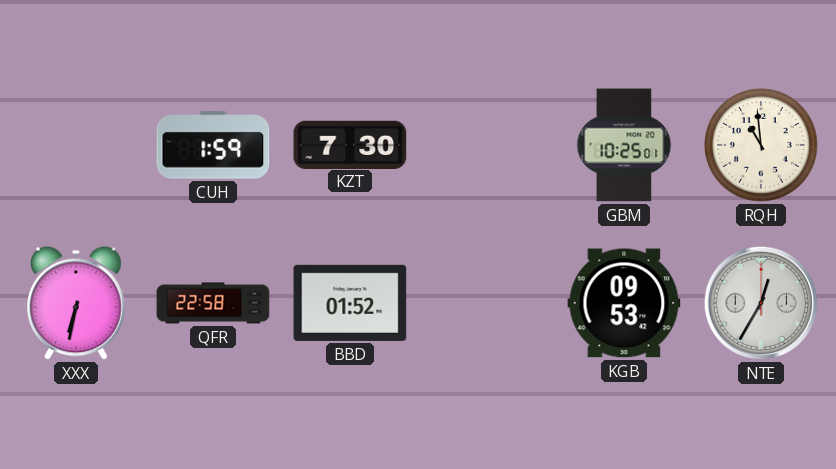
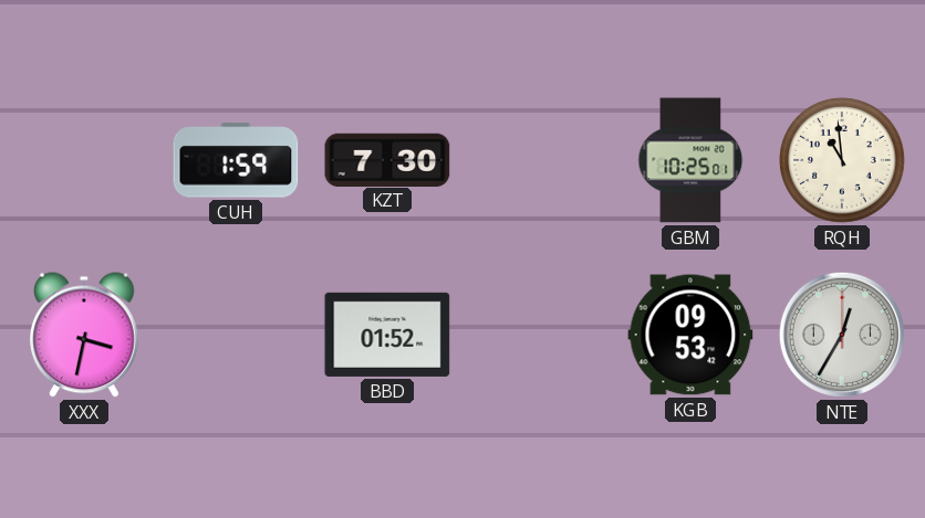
XXX: 6:32 -> 3:32 (85, 335)
QFR: 22:58 -> none (213, 303)
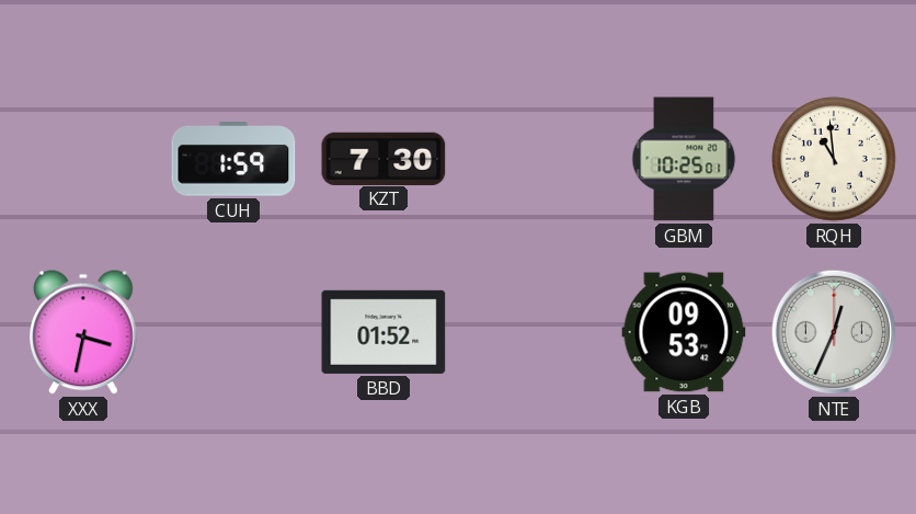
NTE: 12:35 -> 12:34 (834, 332)
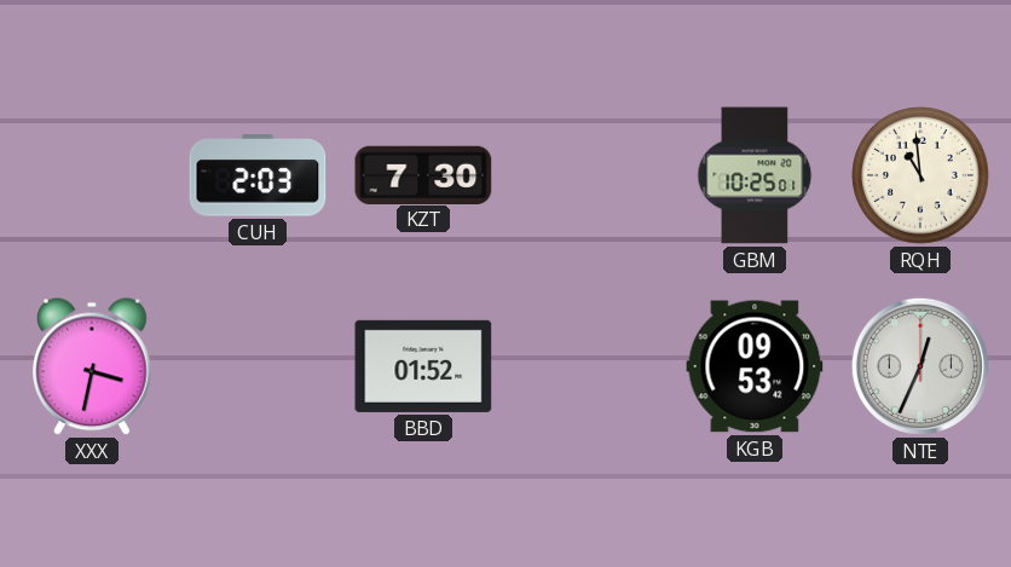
CUH: 1:59 -> 2:03 (258, 175)
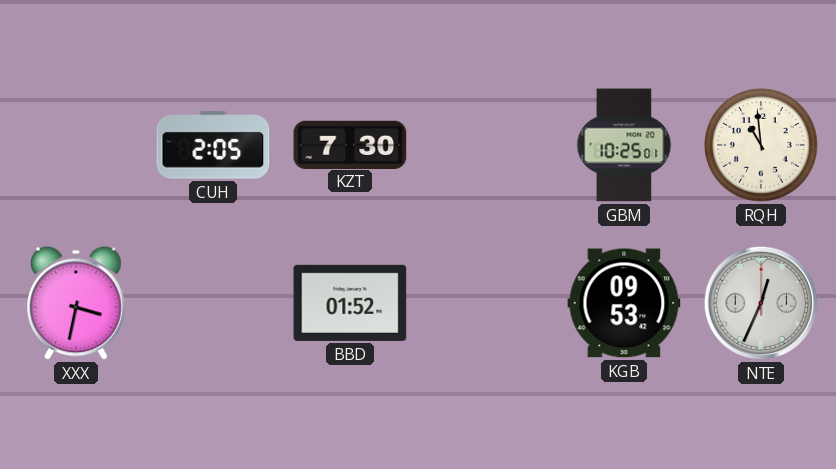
CUH: 2:03 -> 2:05 (213, 145)
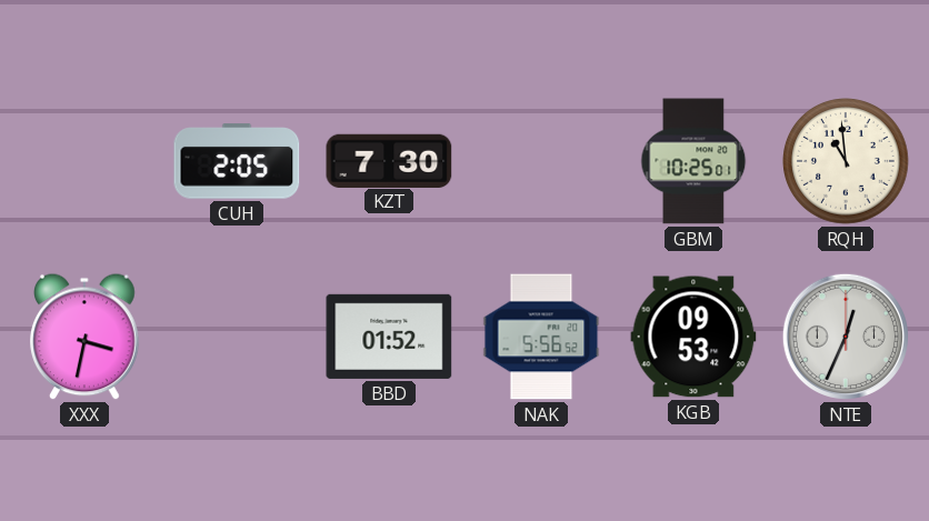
NAK: none -> 5:56 (541, 337)
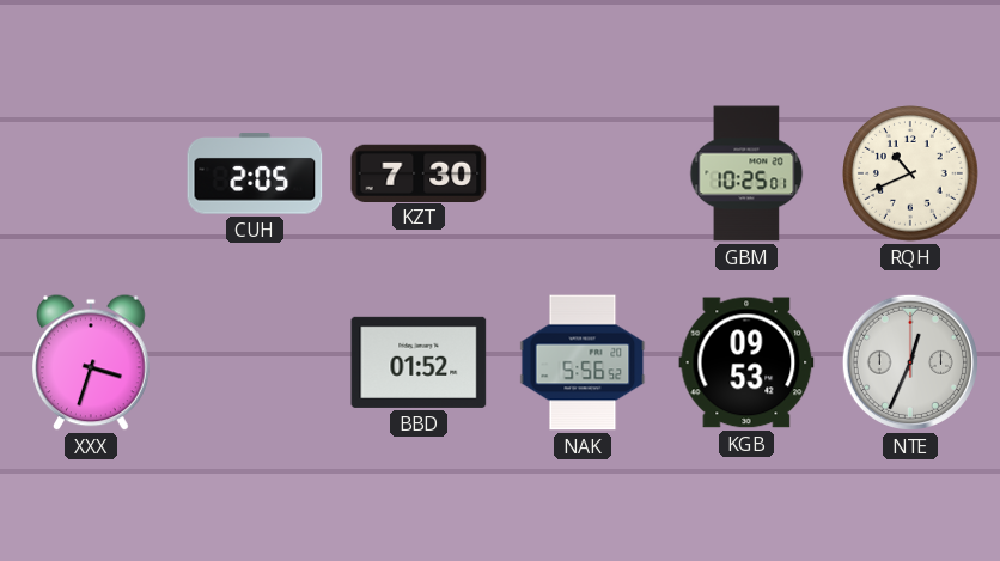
RQH: 10:59 -> 10:41 (910, 173)
XXX: 3:32 -> 3:33 (92, 362)
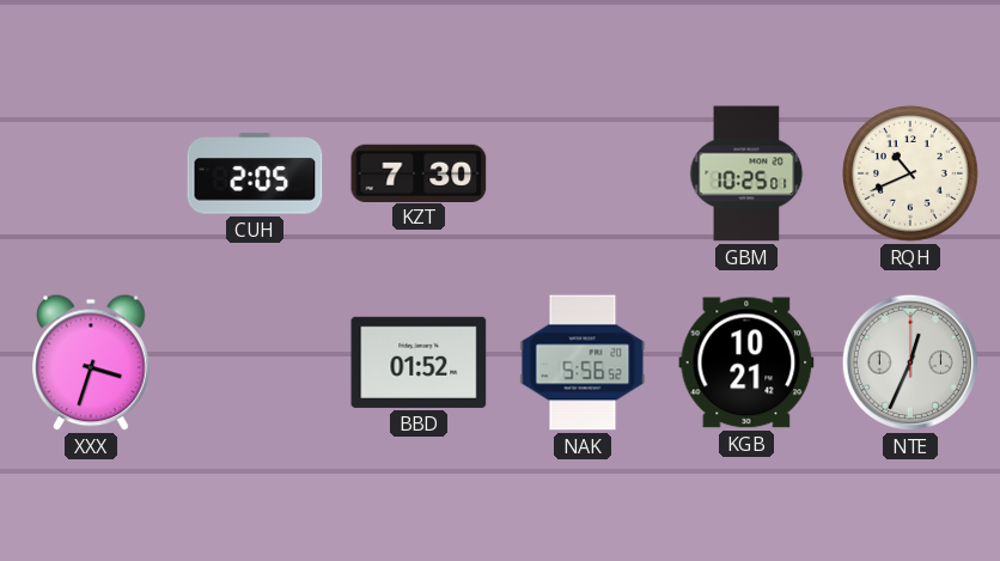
KGB: 09:53 -> 10:21 (746, 362)
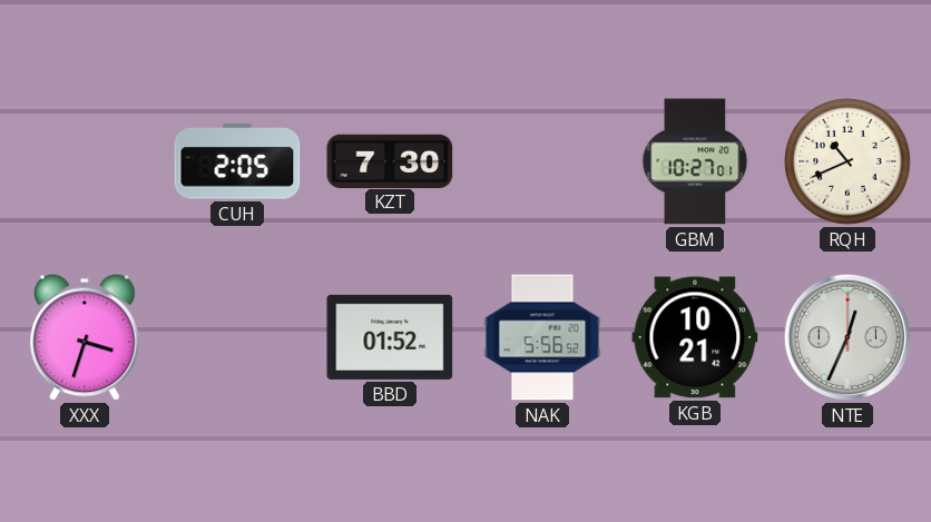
GBM: 10:25 -> 10:27 (695, 161)
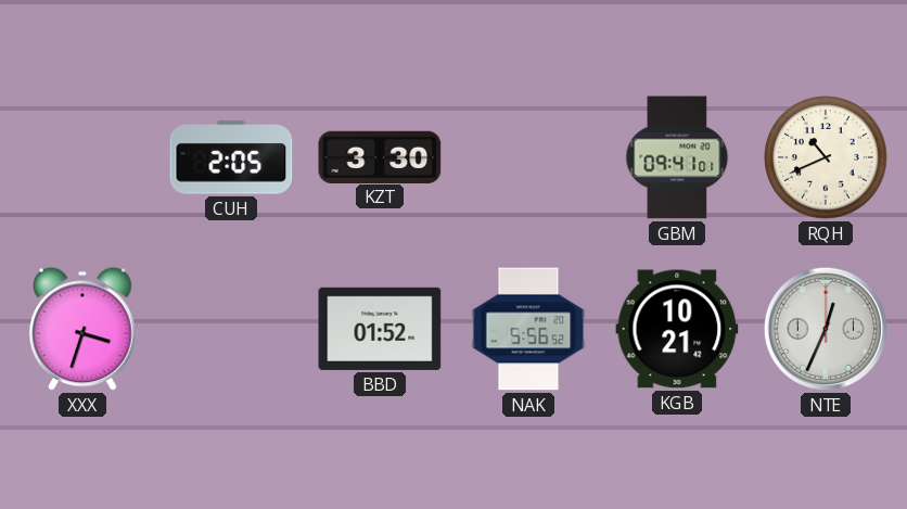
KZT: 7:30 -> 3:30 (380, 156)
GBM: 10:27 -> 09:41 (677, 157)
